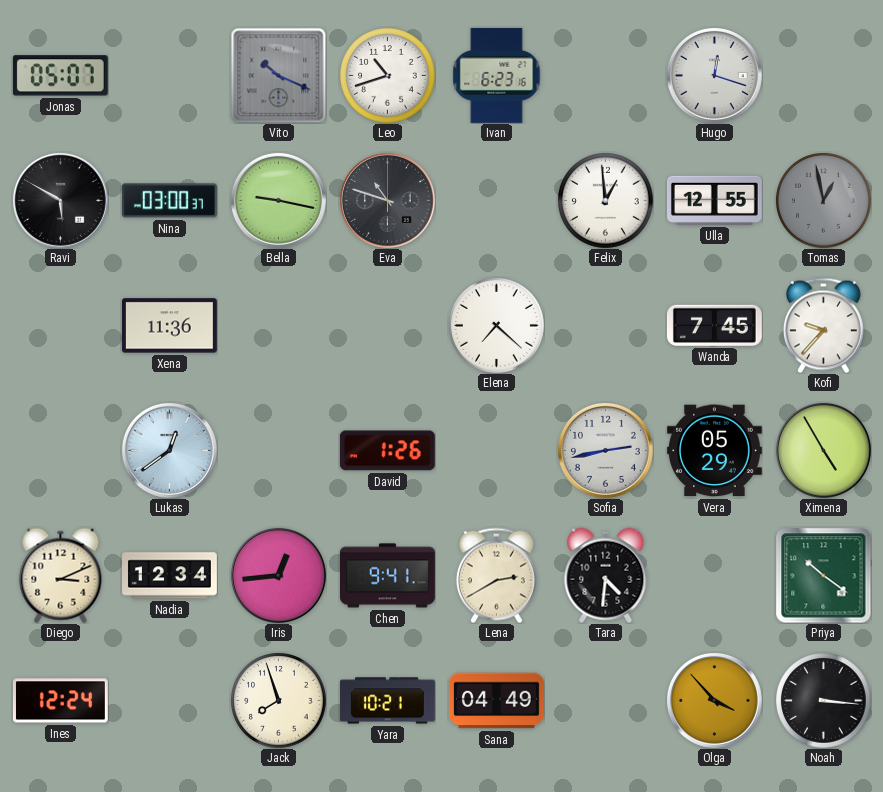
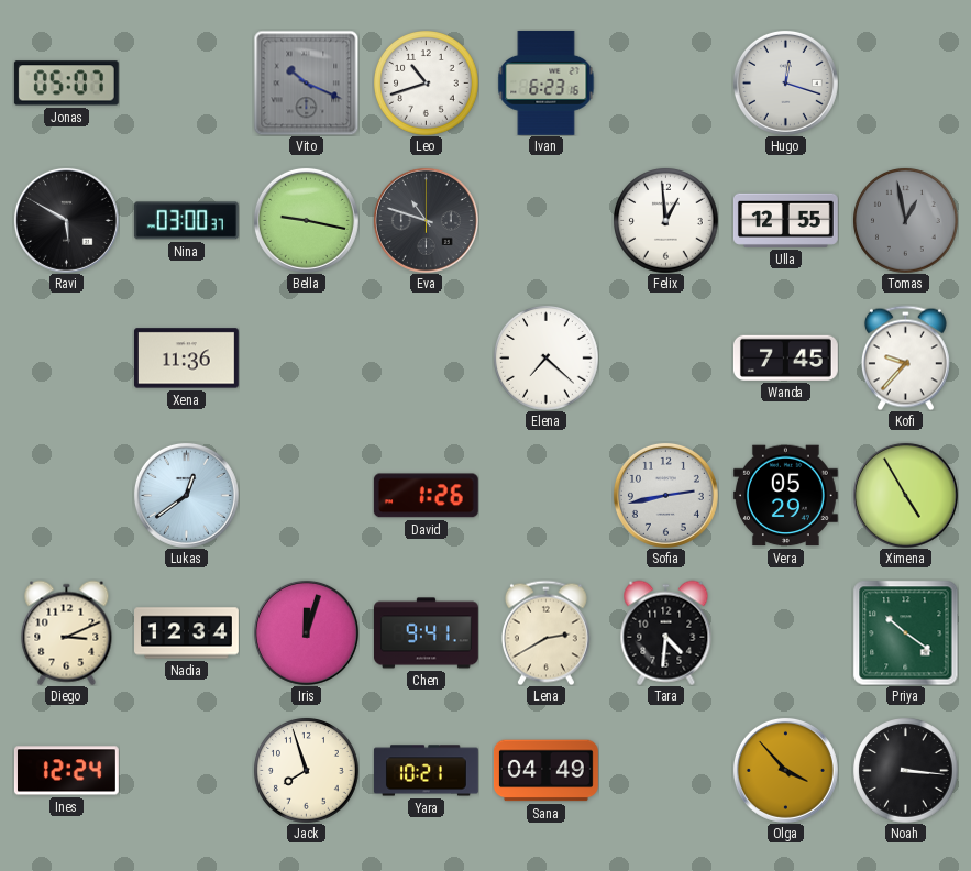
Iris: 12:44 -> 12:03 (306, 632)
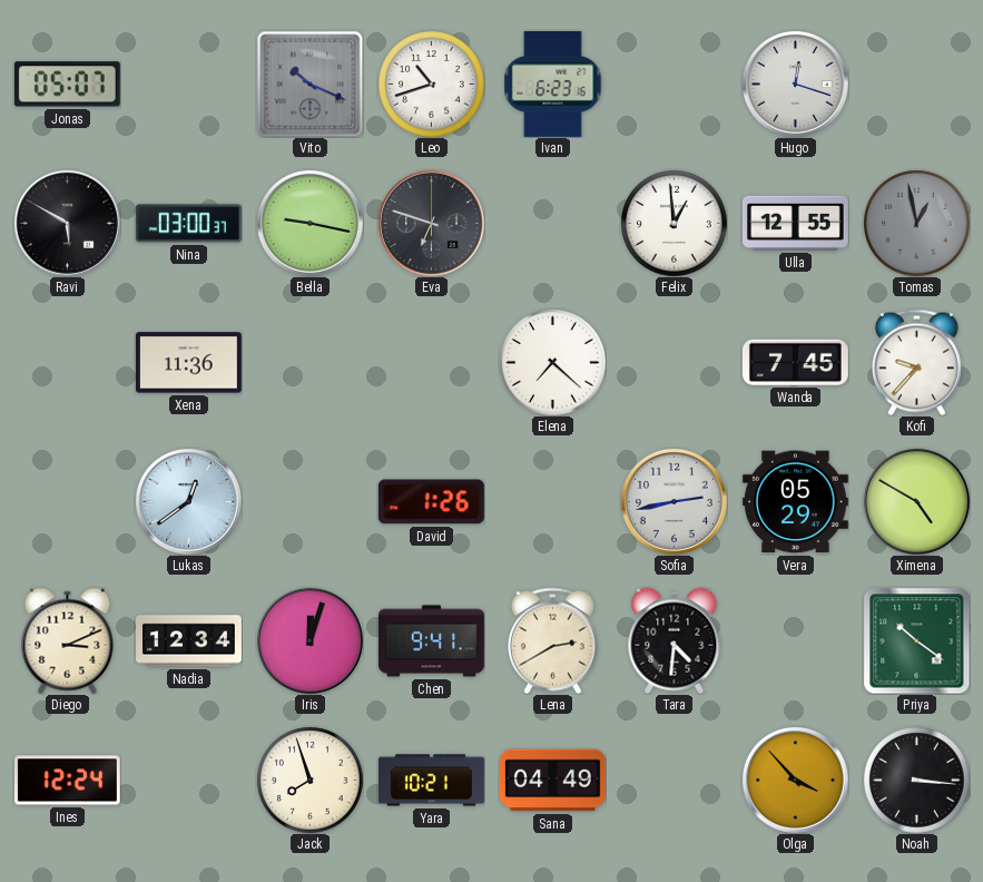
Eva: 10:48 -> 6:48 (431, 223)
Ximena: 4:55 -> 4:50 (916, 501)
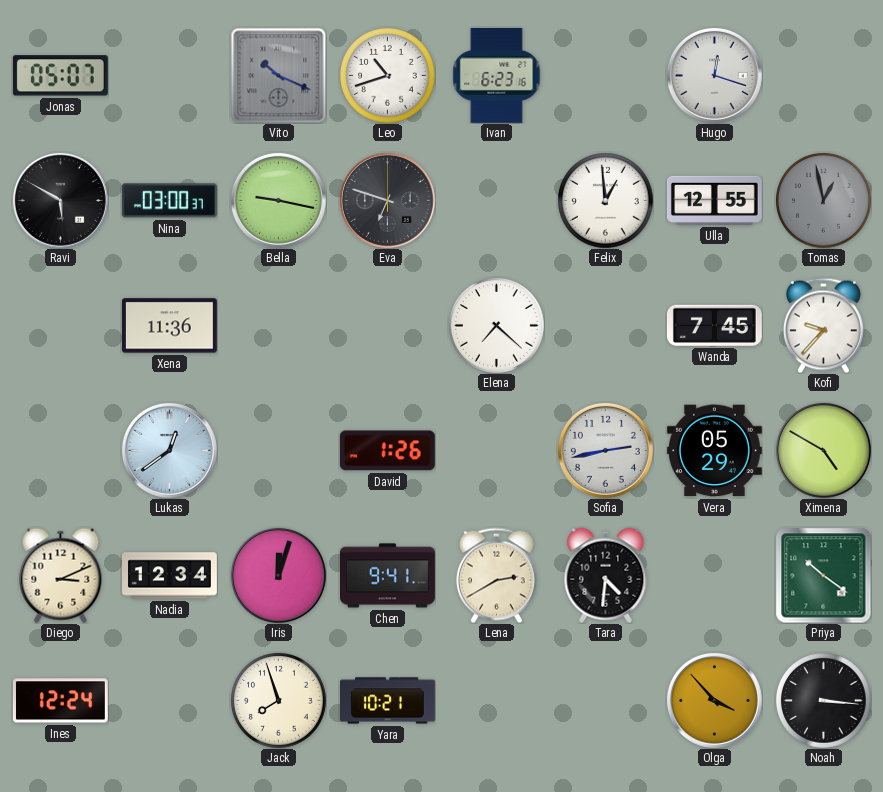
Sana: 04:49 -> none (552, 781)
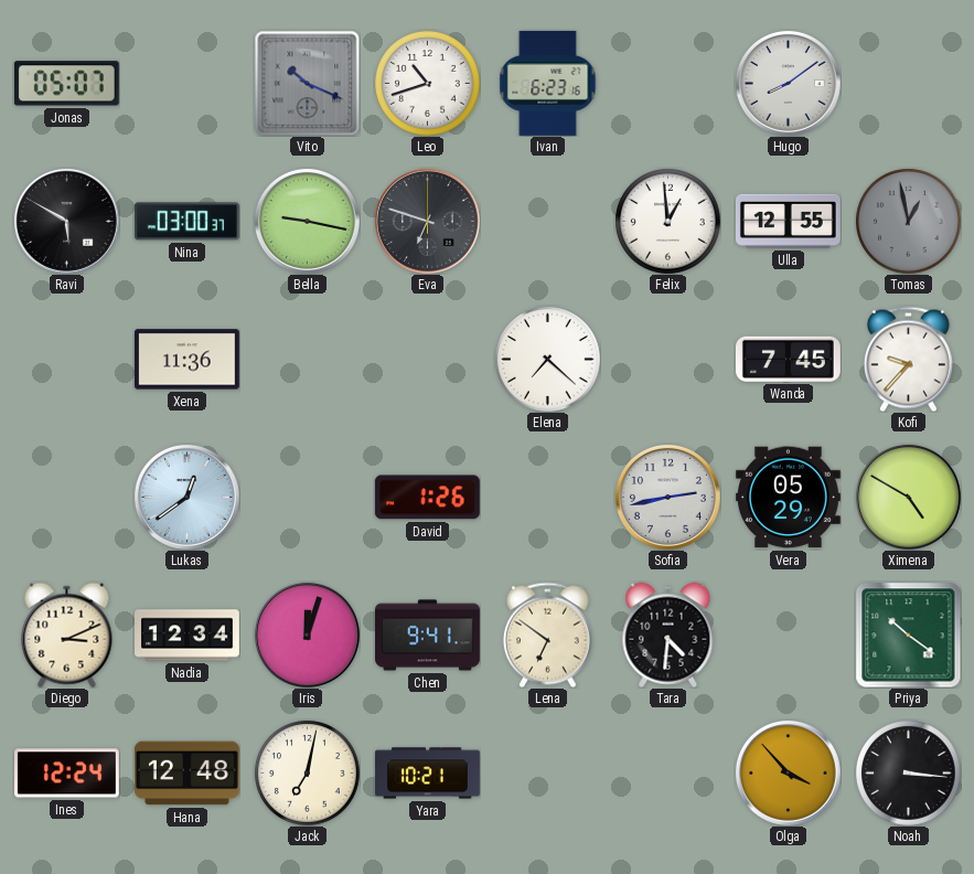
Hugo: 12:18 -> 8:09 (788, 83)
Lena: 2:40 -> 6:51 (547, 635)
Hana: none -> 12:48 (186, 774)
Jack: 7:57 -> 7:02 (307, 772)
